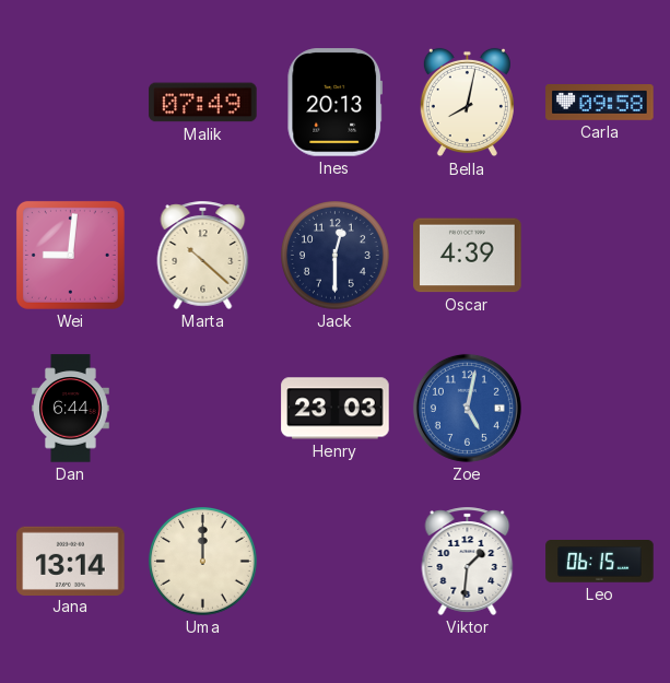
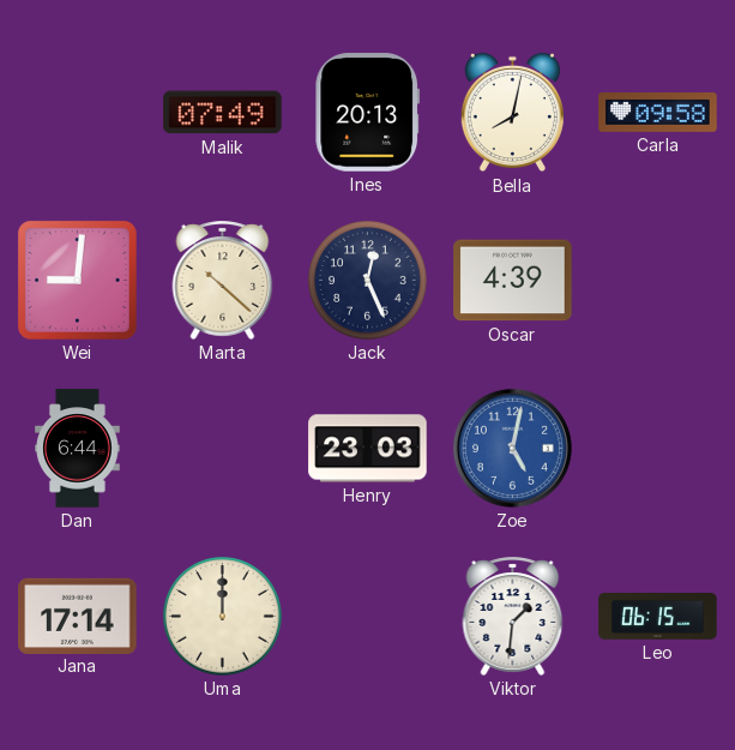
Jack: 12:30 -> 12:26 (368, 281)
Jana: 13:14 -> 17:14 (78, 616)
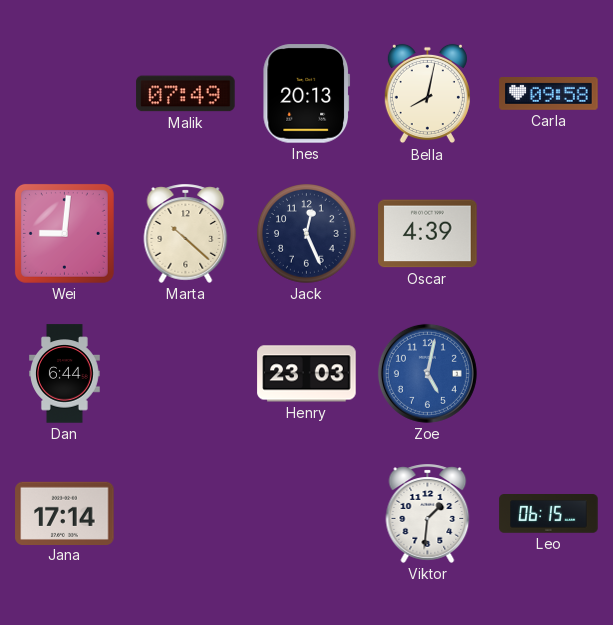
Uma: 12:00 -> none (223, 617)
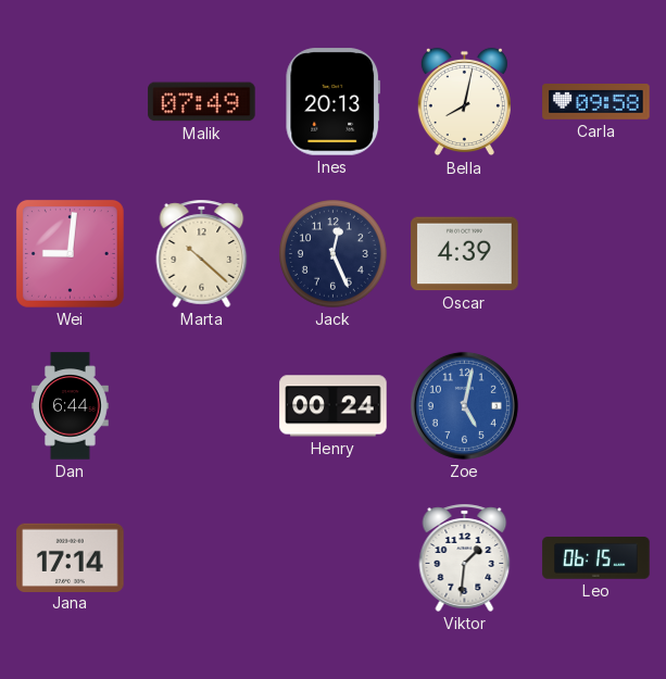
Henry: 23:03 -> 00:24 (334, 406)
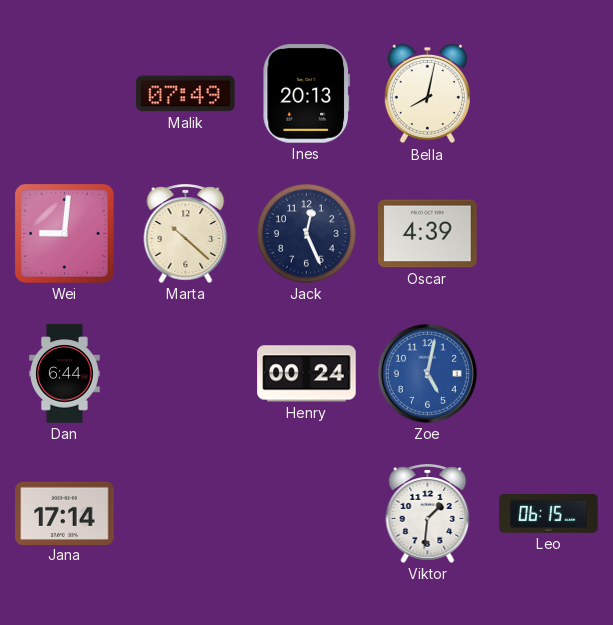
Carla: 09:58 -> none (596, 102)
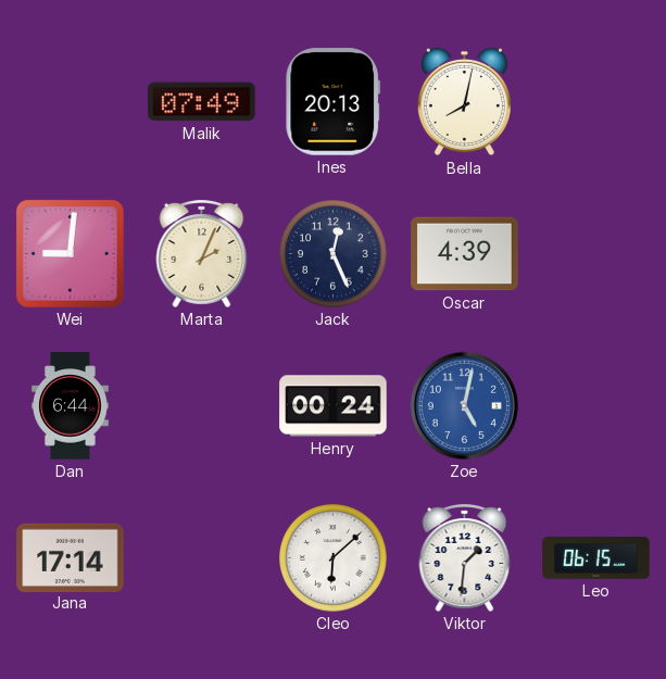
Marta: 10:22 -> 2:04 (202, 253)
Cleo: none -> 6:08 (334, 558)
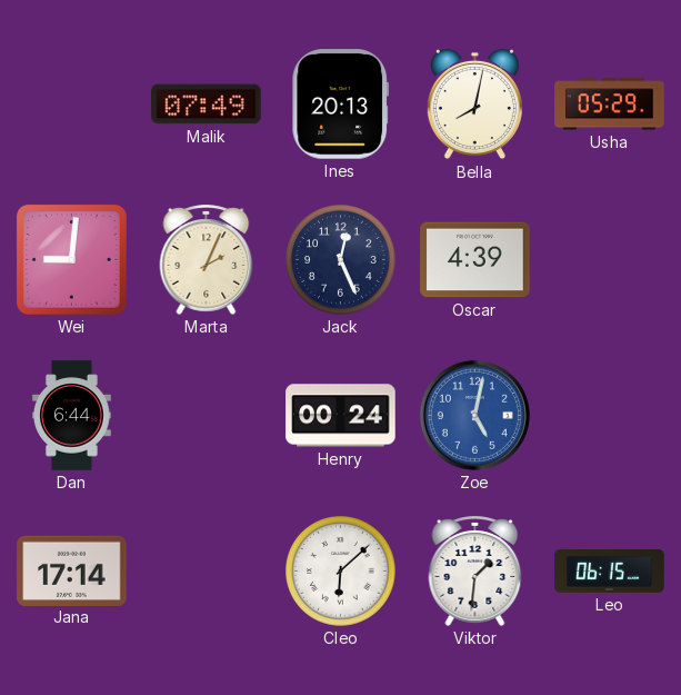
Usha: none -> 05:29 (610, 105)
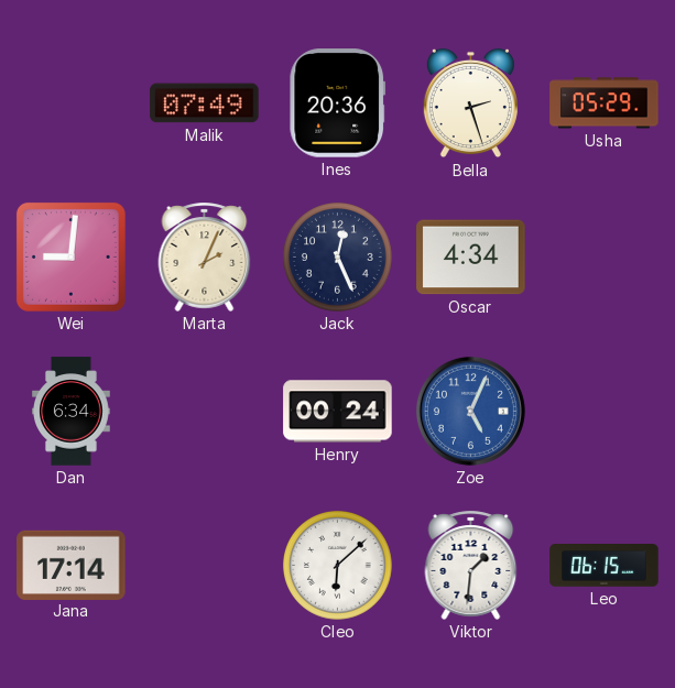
Ines: 20:13 -> 20:36 (338, 103)
Bella: 8:02 -> 2:27 (470, 103)
Oscar: 4:39 -> 4:34 (471, 258)
Dan: 6:44 -> 6:34 (72, 412)
Zoe: 5:02 -> 5:04 (470, 411)
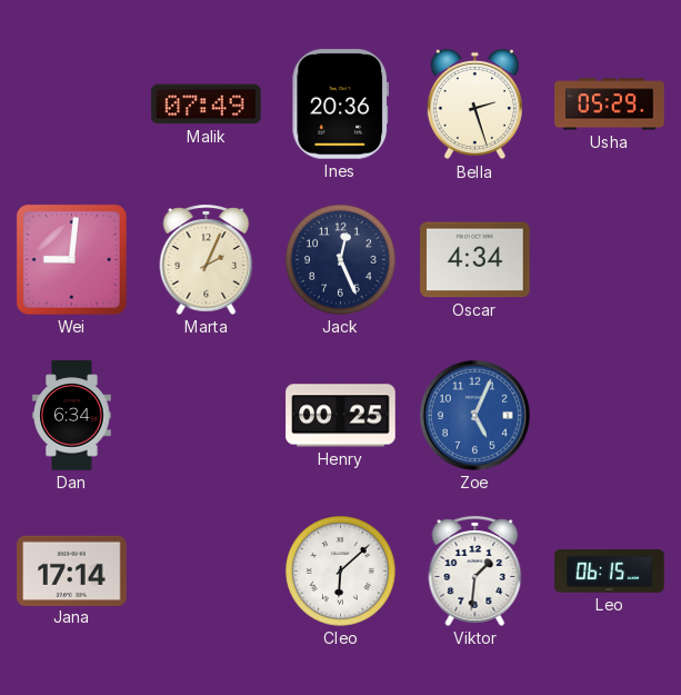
Henry: 00:24 -> 00:25 (341, 416)
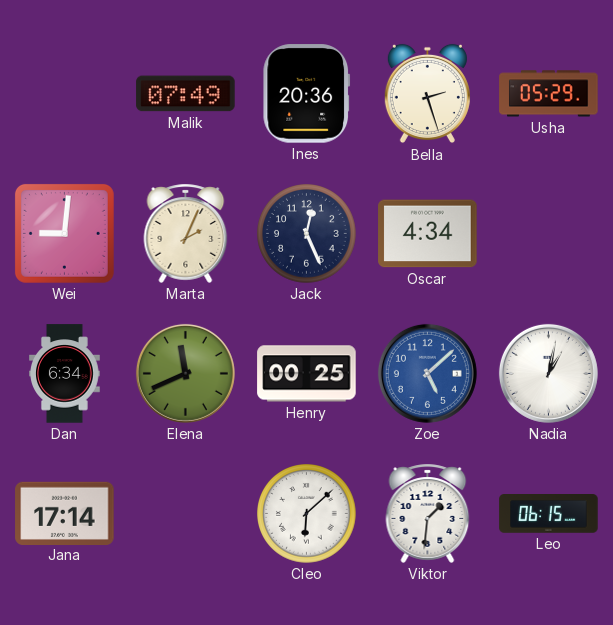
Elena: none -> 11:41 (185, 373)
Zoe: 5:04 -> 5:08 (427, 373)
Nadia: none -> 1:02 (548, 373)
